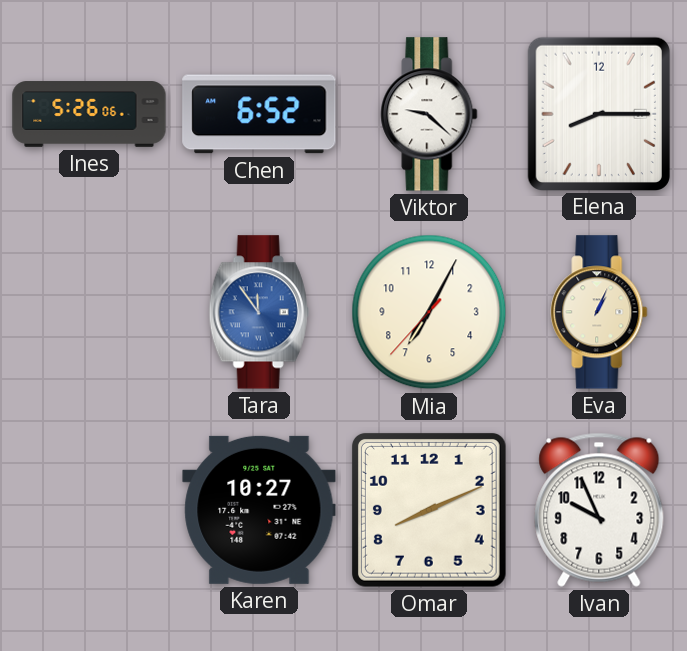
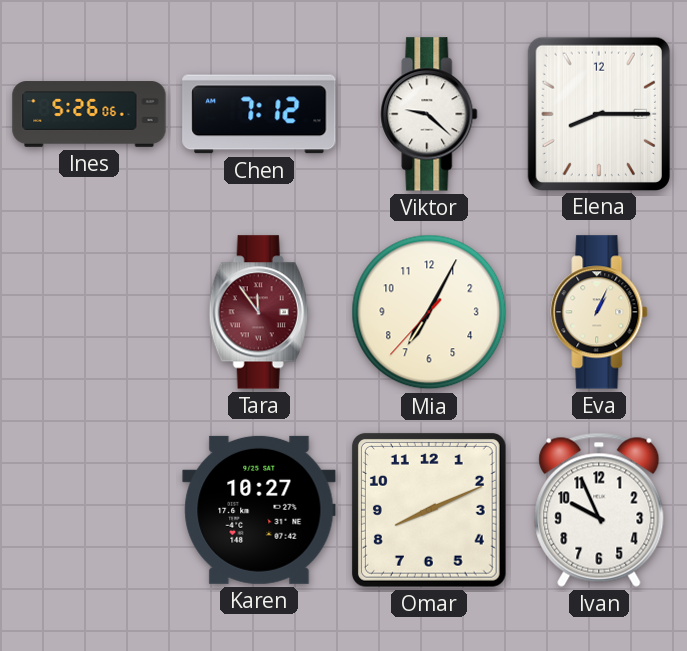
Chen: 6:52 -> 7:12 (259, 114)
Tara dial: blue -> burgundy (259, 312)
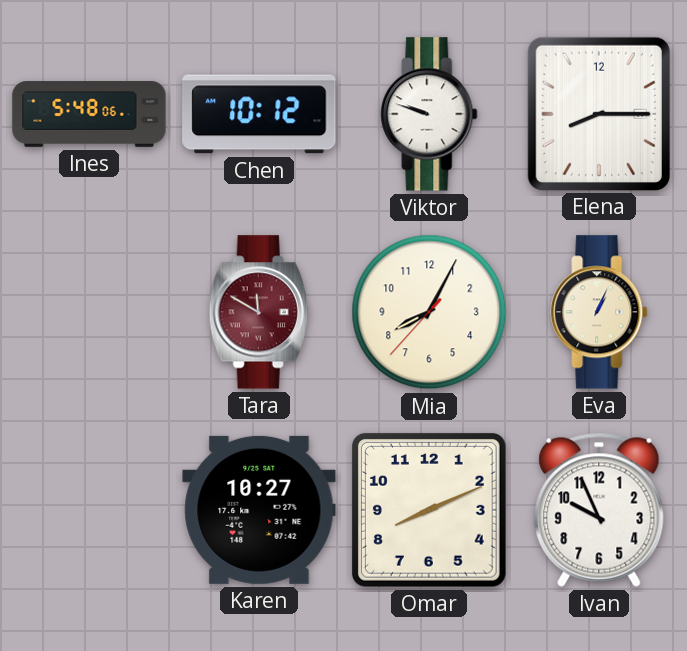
Ines: 5:26 -> 5:48 (89, 114)
Chen: 7:12 -> 10:12 (259, 114)
Viktor: 9:22 -> 9:48 (429, 114)
Tara: 11:54 -> 11:50 (259, 312)
Mia: 7:04 -> 8:04 (429, 312)
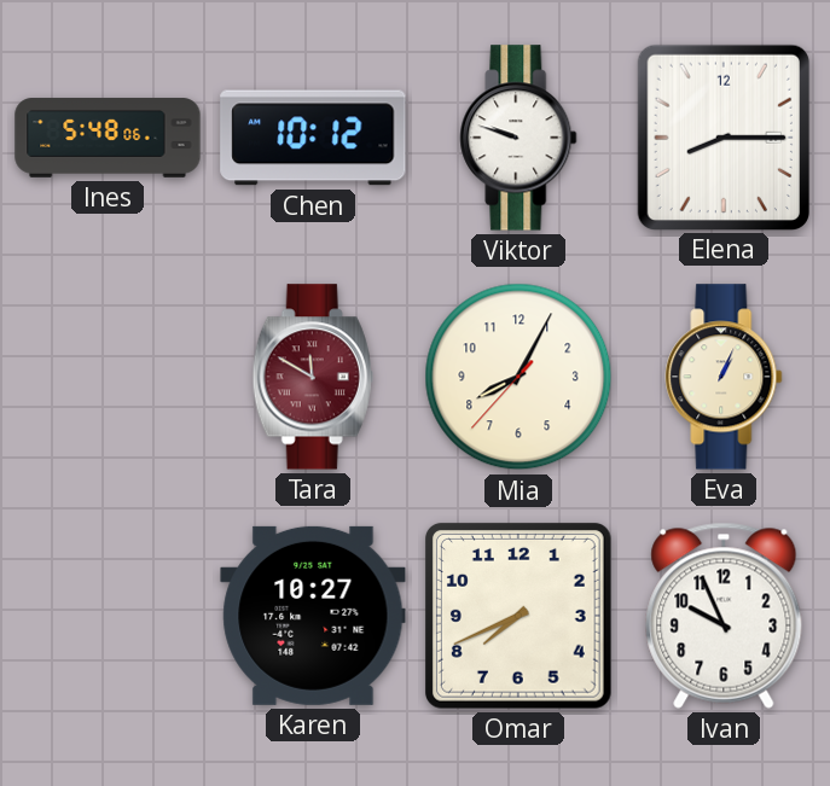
Omar: 8:11 -> 7:41 (518, 616)
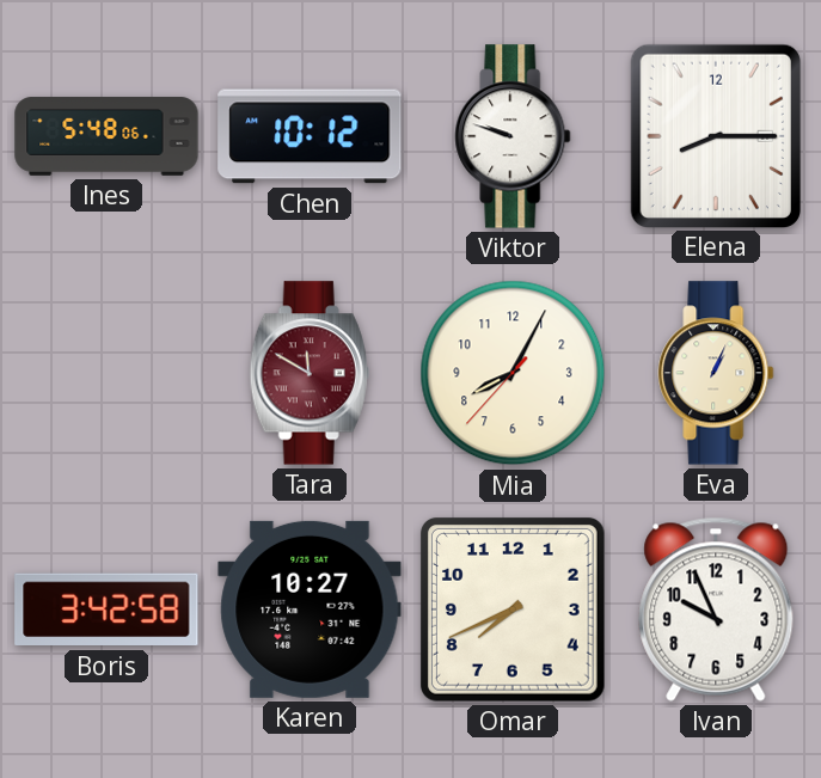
Boris: none -> 3:42 (106, 609)
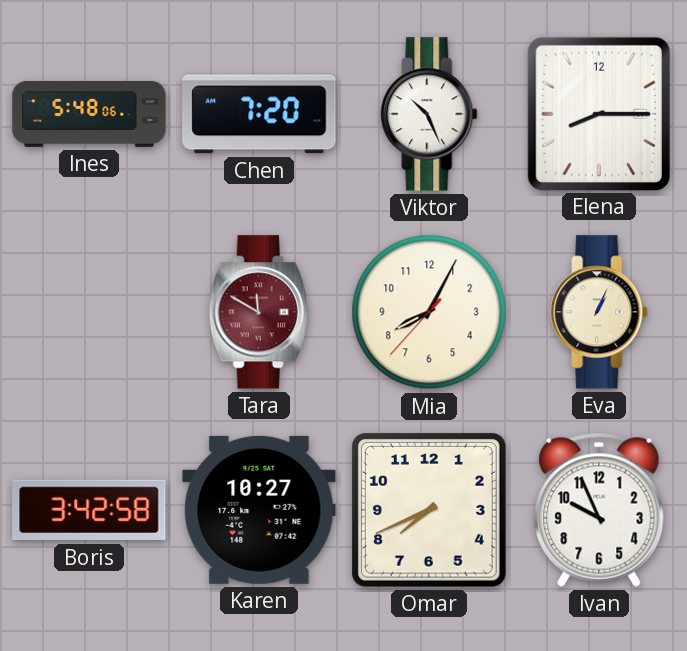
Chen: 10:12 -> 7:20 (259, 114)
Viktor: 9:48 -> 10:26 (429, 114)
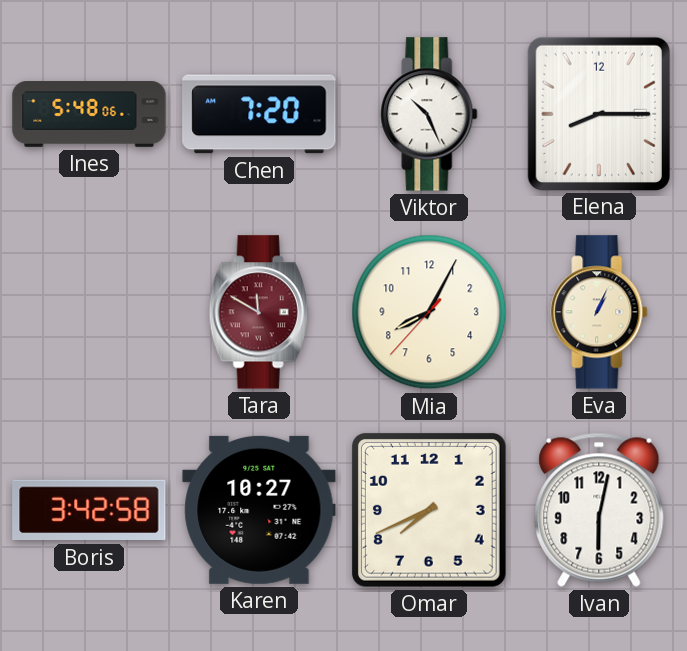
Ivan: 9:56 -> 6:02 (599, 510)
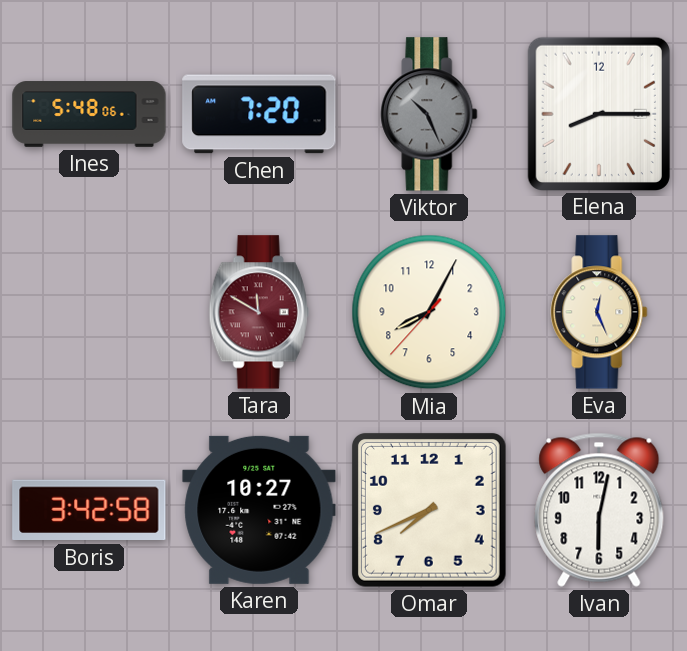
Viktor dial: white -> grey (429, 114)
Eva: 1:04 -> 12:26 (599, 312)
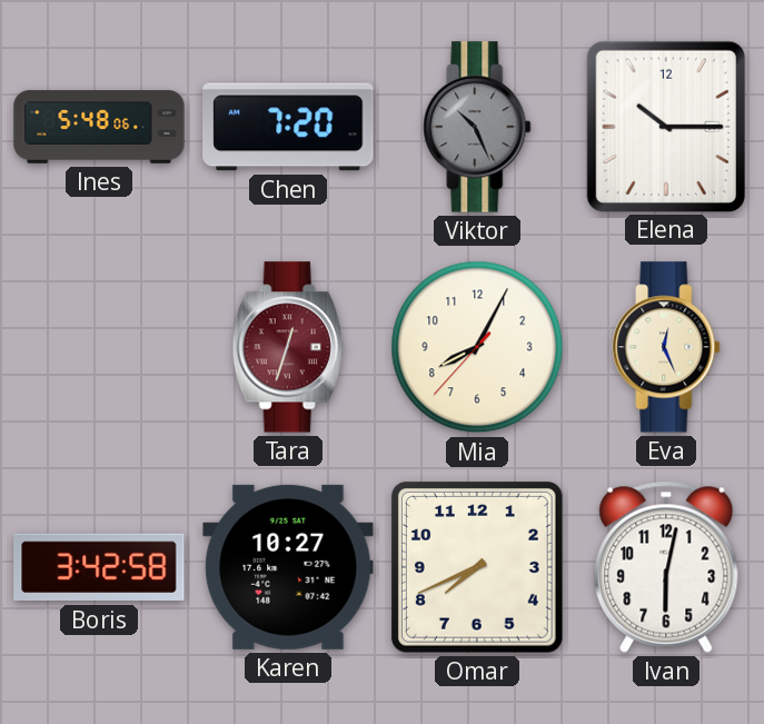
Elena: 8:15 -> 10:15 (666, 126)
Tara: 11:50 -> 12:33 (288, 347)
